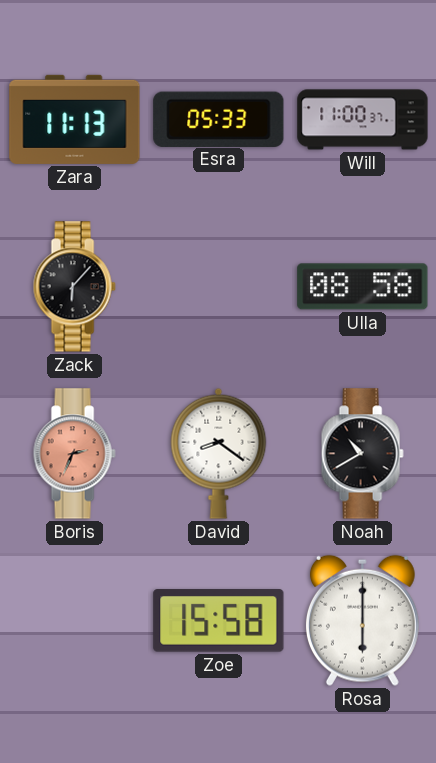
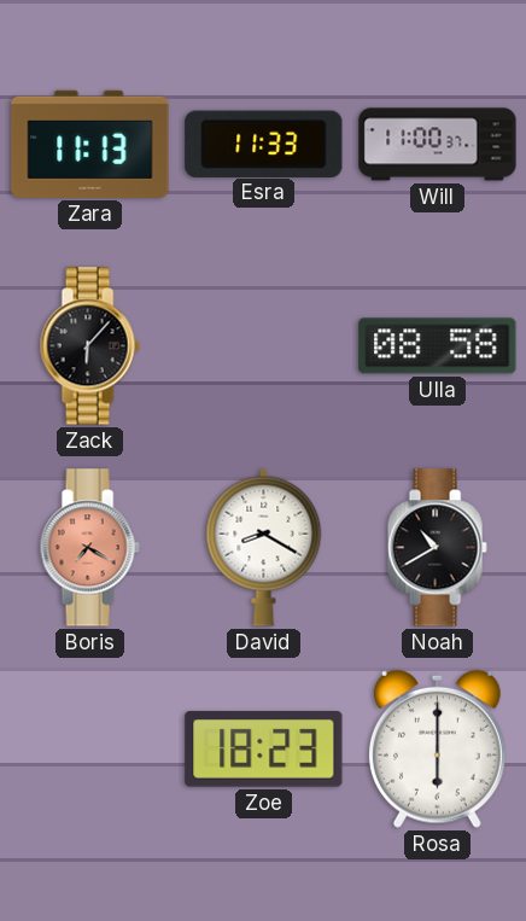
Esra: 05:33 -> 11:33 (264, 144)
Boris: 2:34 -> 7:20 (89, 548)
David: 8:21 -> 8:20 (264, 547)
Zoe: 15:58 -> 18:23 (264, 750)
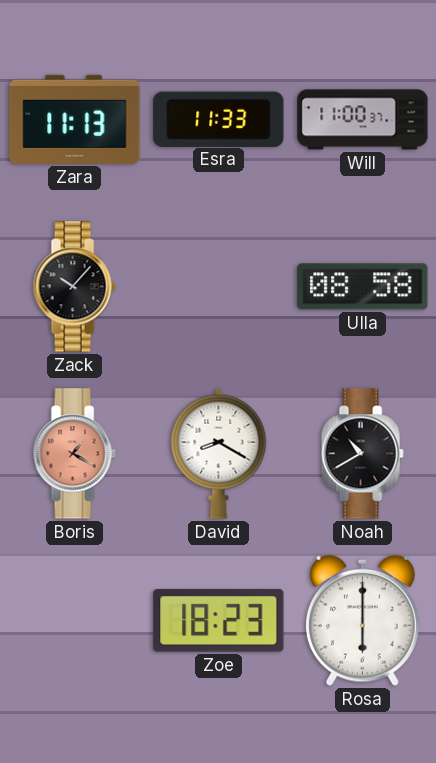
Zack: 6:07 -> 10:07 (74, 287)
Boris: 7:20 -> 1:20 (74, 454)
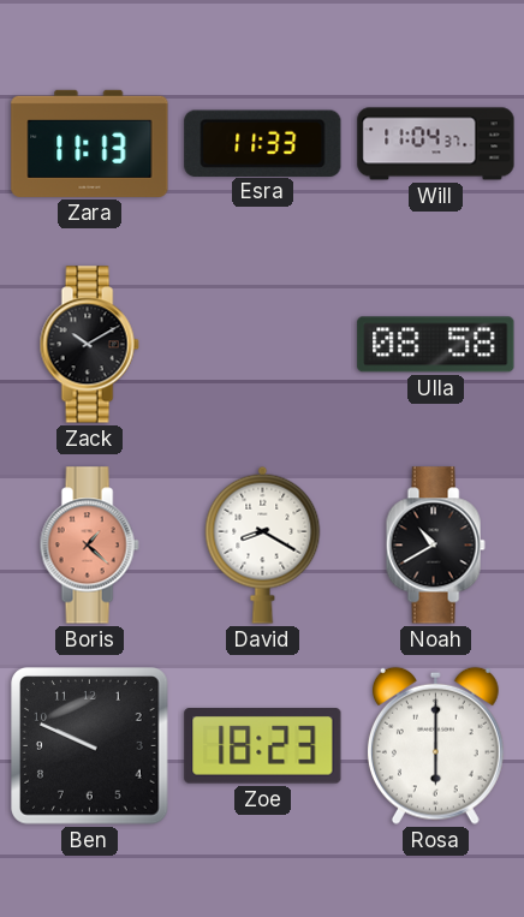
Will: 11:00 -> 11:04 (436, 144)
Zack: 10:07 -> 10:10 (89, 345)
Boris: 1:20 -> 1:22 (89, 546)
Ben: none -> 9:49 (90, 746)
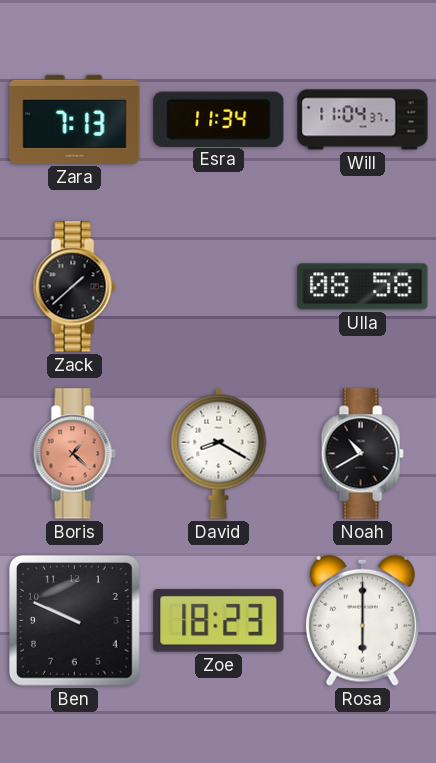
Zara: 11:13 -> 7:13 (75, 119)
Esra: 11:33 -> 11:34 (219, 119)
Zack: 10:10 -> 1:38 (74, 287)
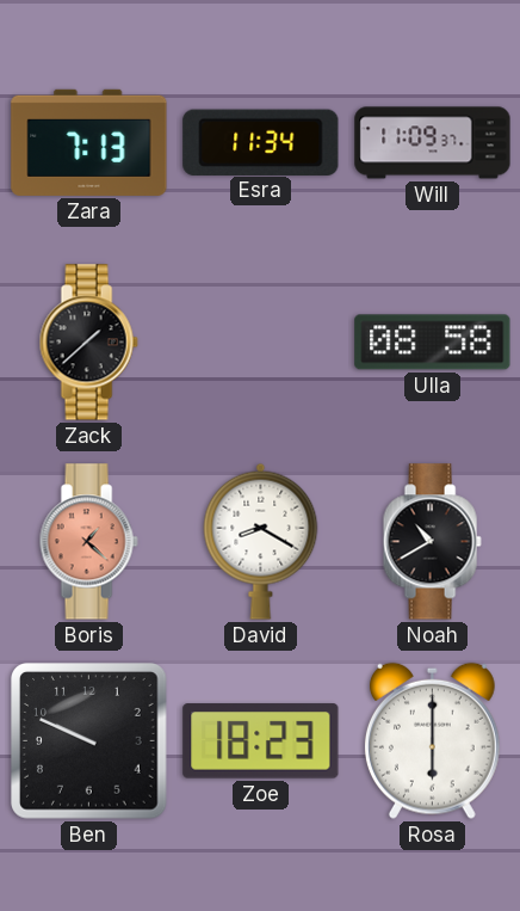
Will: 11:04 -> 11:09 (433, 143)
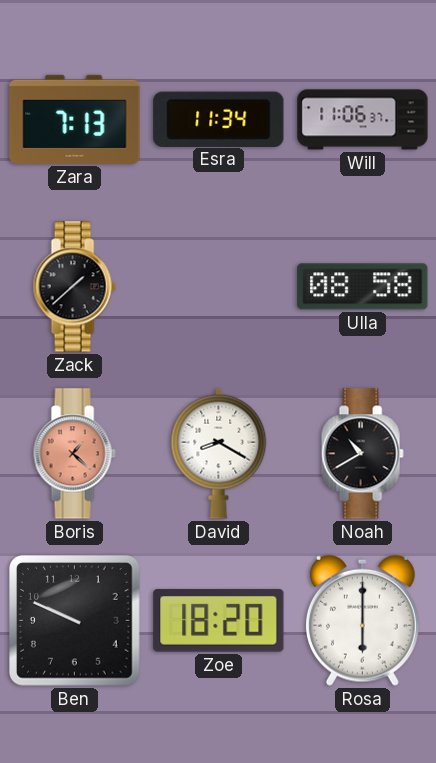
Will: 11:09 -> 11:06 (363, 120)
Zoe: 18:23 -> 18:20 (219, 621)
